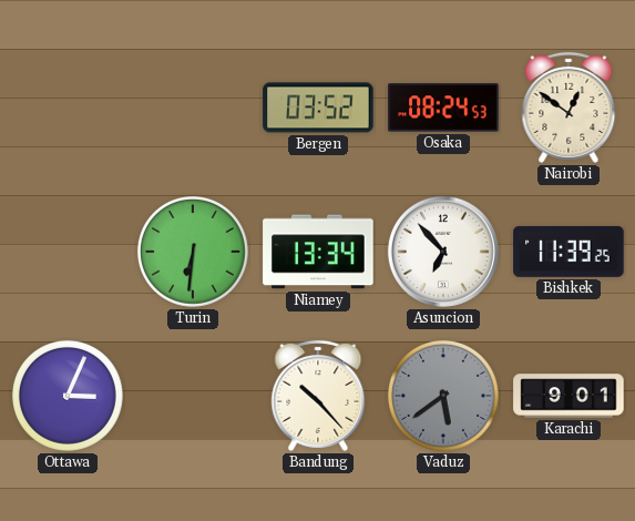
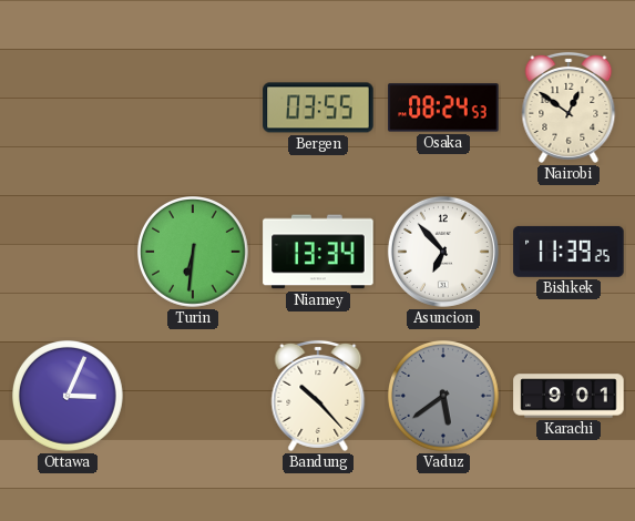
Bergen: 03:52 -> 03:55 (318, 108)
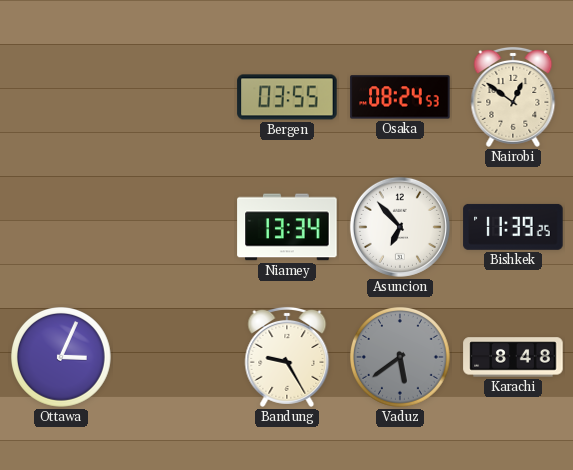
Turin: 6:31 -> none (194, 253)
Bandung: 10:23 -> 9:25 (287, 357)
Karachi: 9:01 -> 8:48 (513, 357)
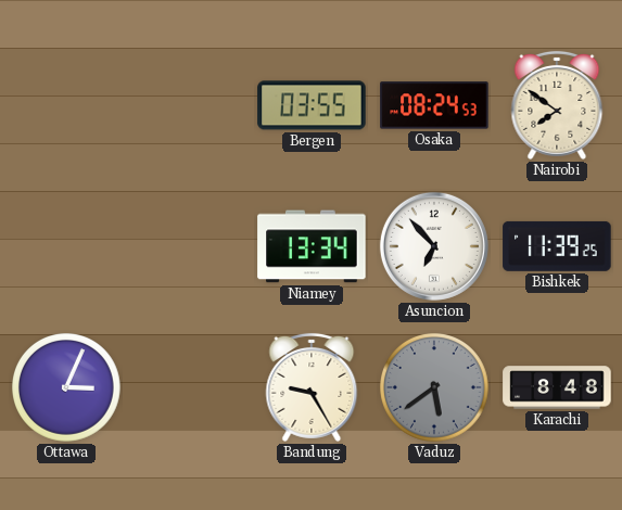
Nairobi: 12:51 -> 7:51 (557, 105)
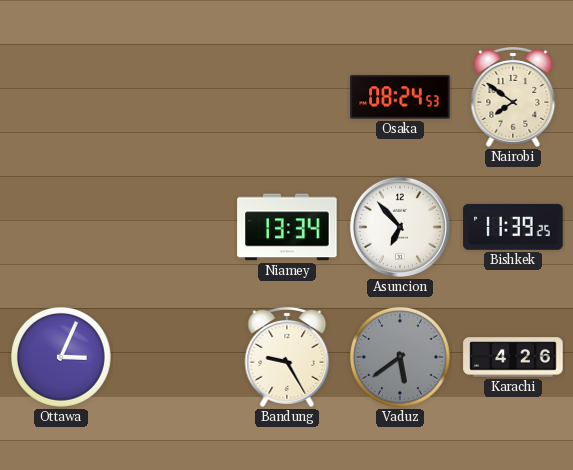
Bergen: 03:55 -> none (312, 105)
Karachi: 8:48 -> 4:26 (513, 357)
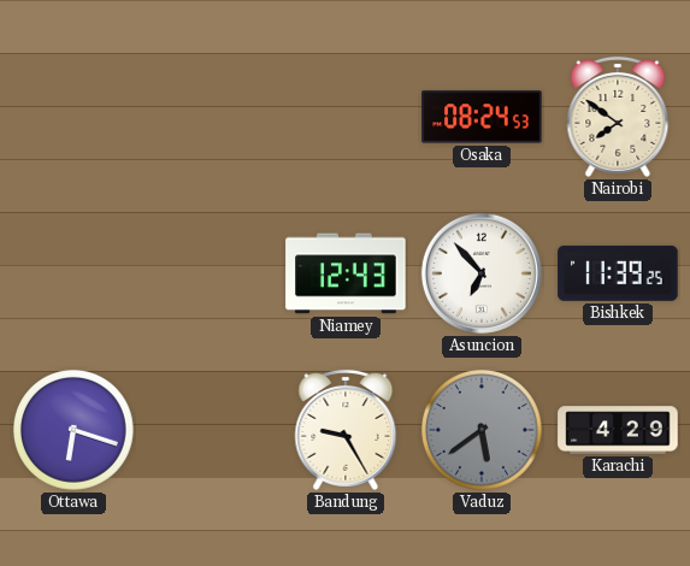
Niamey: 13:34 -> 12:43 (346, 273)
Ottawa: 3:04 -> 6:18 (75, 431)
Karachi: 4:26 -> 4:29 (618, 430)
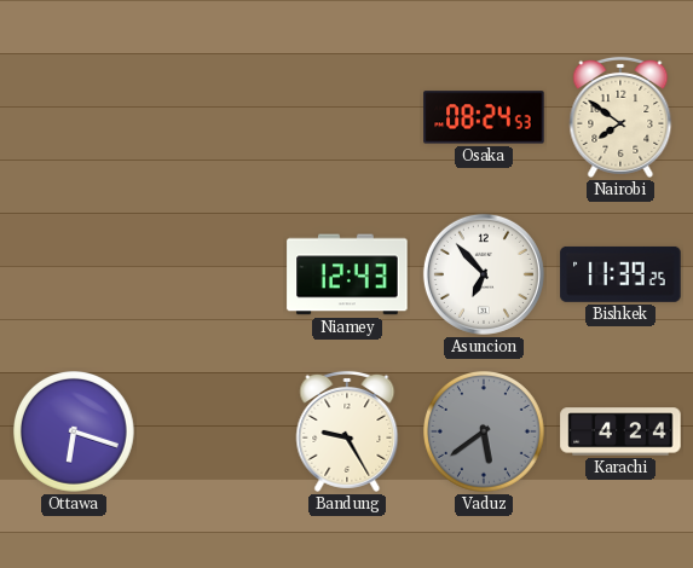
Karachi: 4:29 -> 4:24 (620, 431)
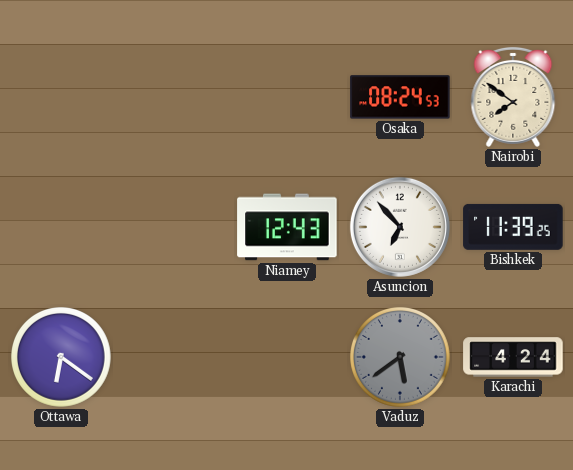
Ottawa: 6:18 -> 6:21 (62, 358)
Bandung: 9:25 -> none (347, 431)
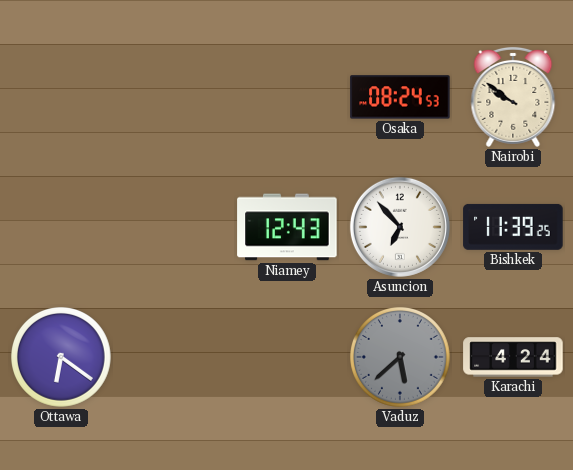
Nairobi: 7:51 -> 9:51 (513, 97)
Vaduz: 5:39 -> 5:38 (401, 358)
